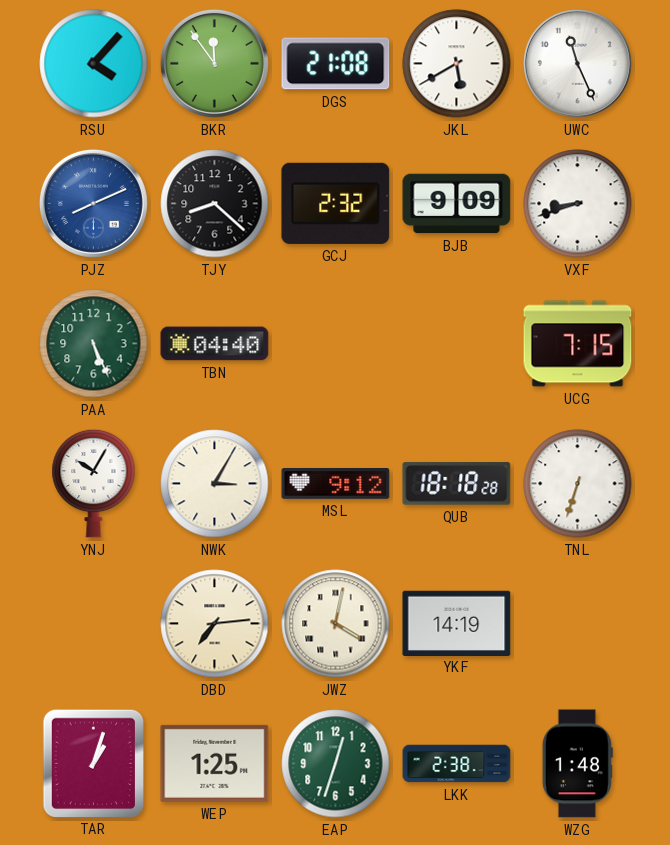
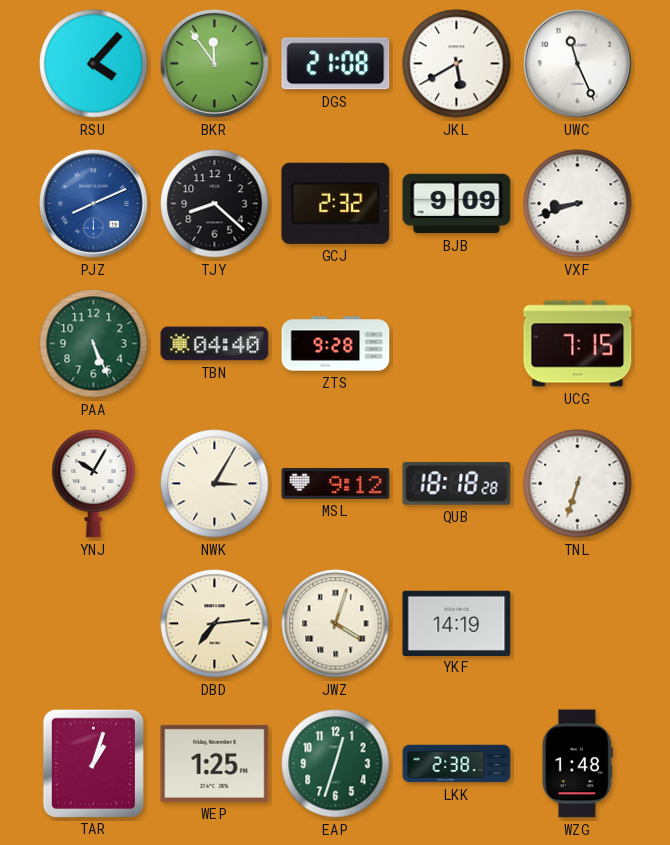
ZTS: none -> 9:28 (336, 344)
JWZ: 4:02 -> 4:03 (336, 624)
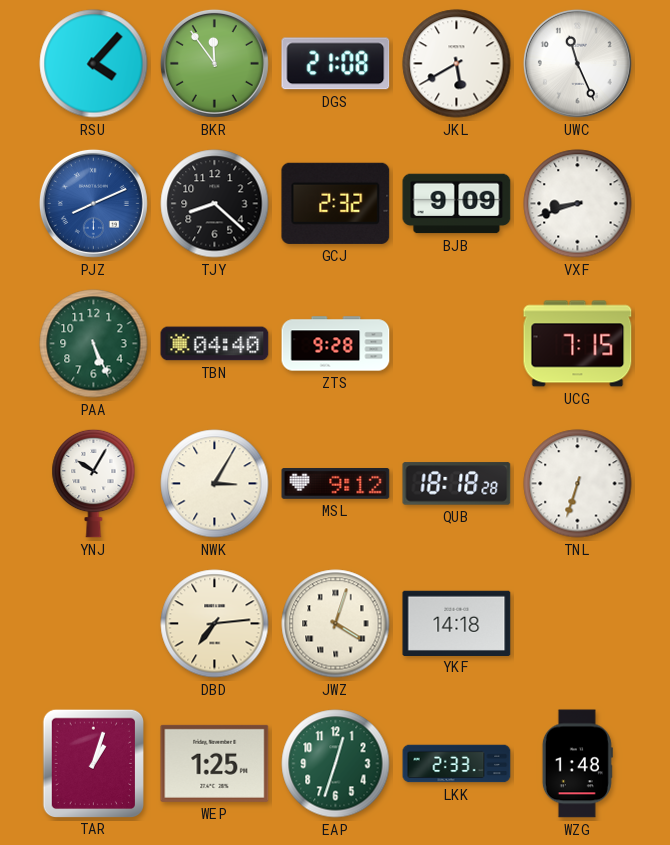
YKF: 14:19 -> 14:18 (457, 623)
LKK: 2:38 -> 2:33 (457, 764)
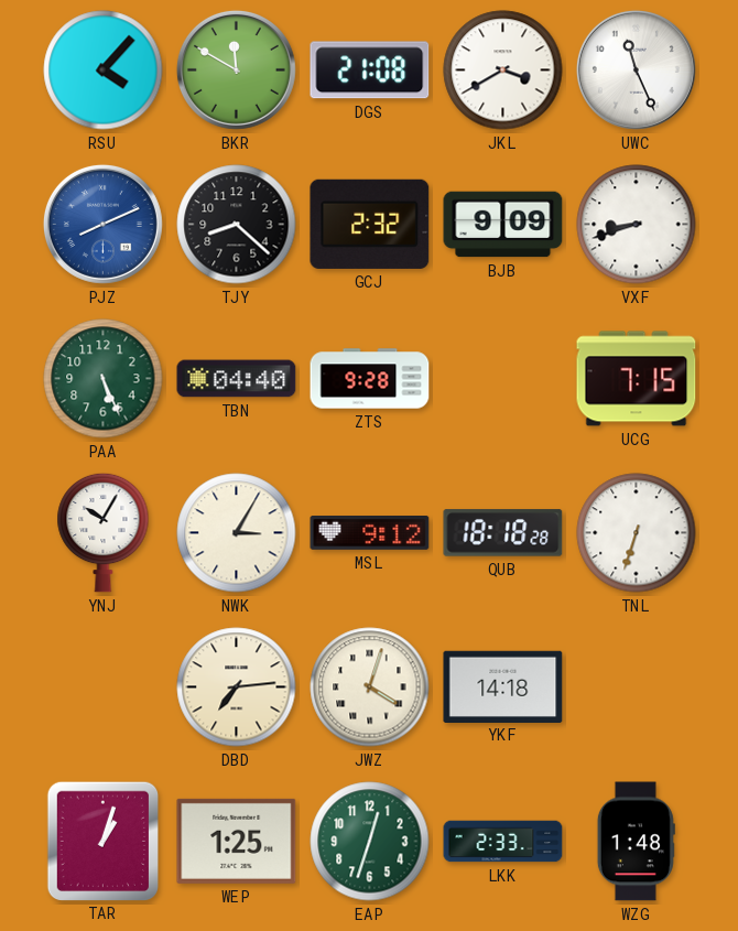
BKR: 11:54 -> 11:50 (236, 69)
JKL: 5:40 -> 3:40 (503, 71)
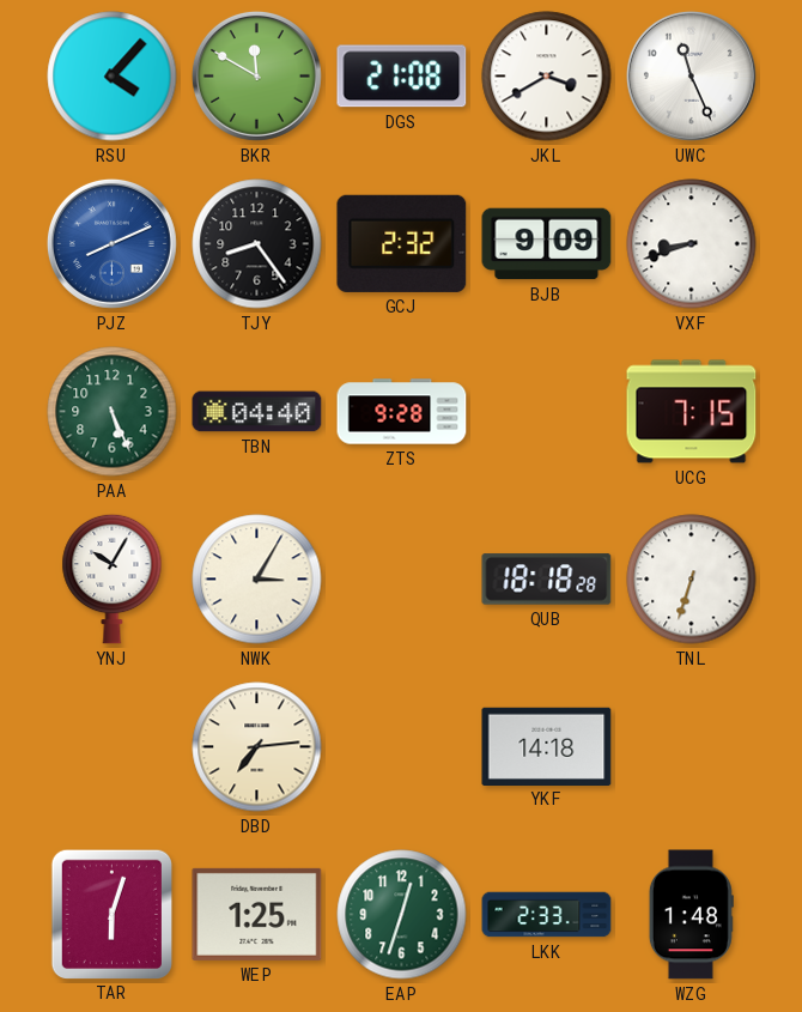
TJY: 8:22 -> 8:24 (257, 244)
MSL: 9:12 -> none (370, 533)
JWZ: 4:03 -> none (370, 688)
TAR: 1:03 -> 6:03 (111, 914)
